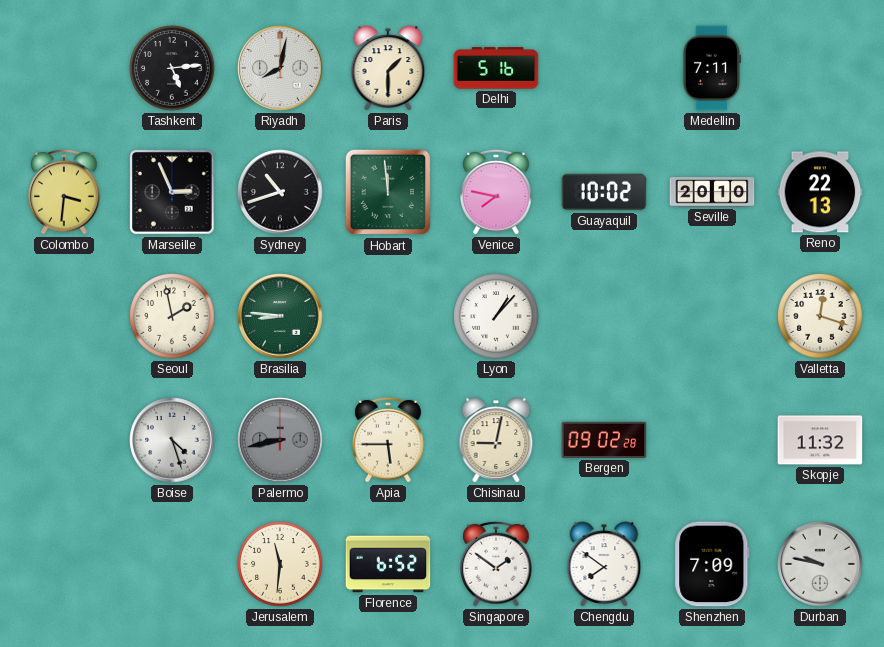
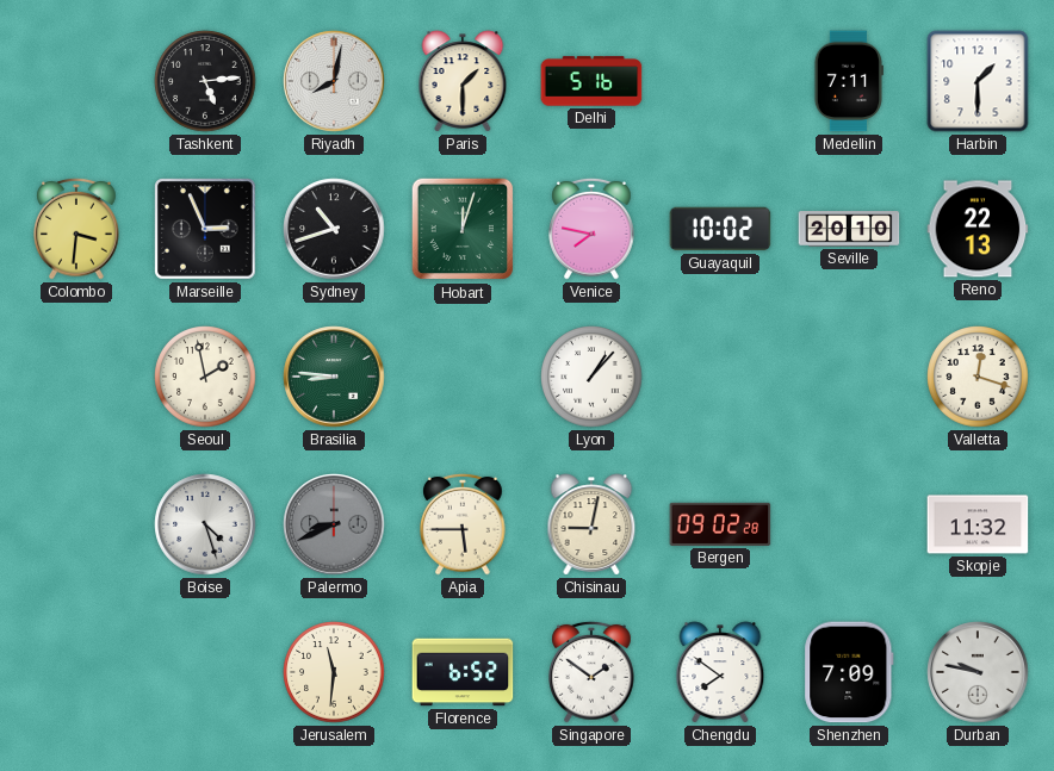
Harbin: none -> 1:30 (978, 81)
Hobart: 11:59 -> 12:03 (463, 229)
Palermo: 8:43 -> 8:41 (334, 524)
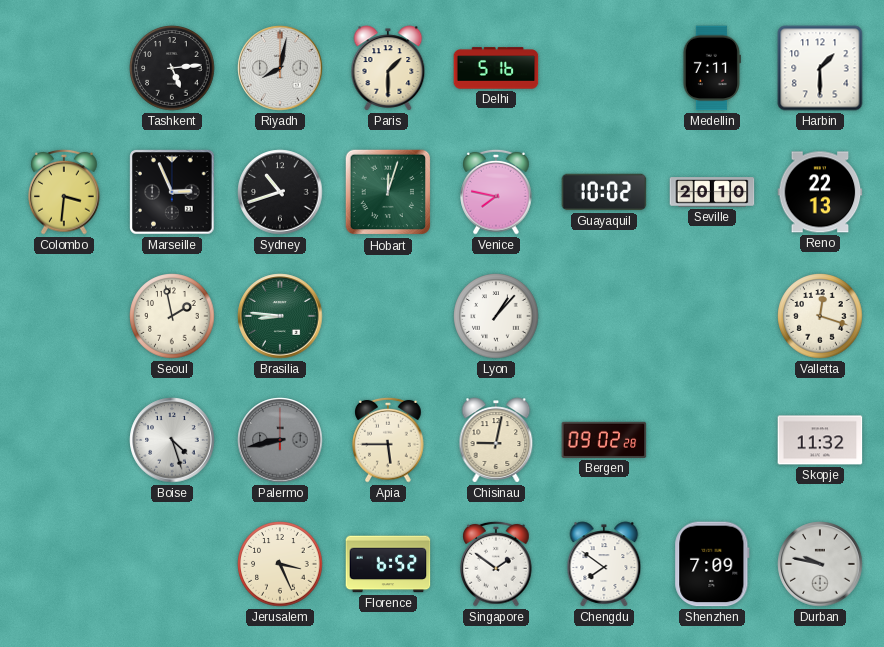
Palermo: 8:41 -> 8:43 (280, 440)
Jerusalem: 11:31 -> 3:26 (280, 564)
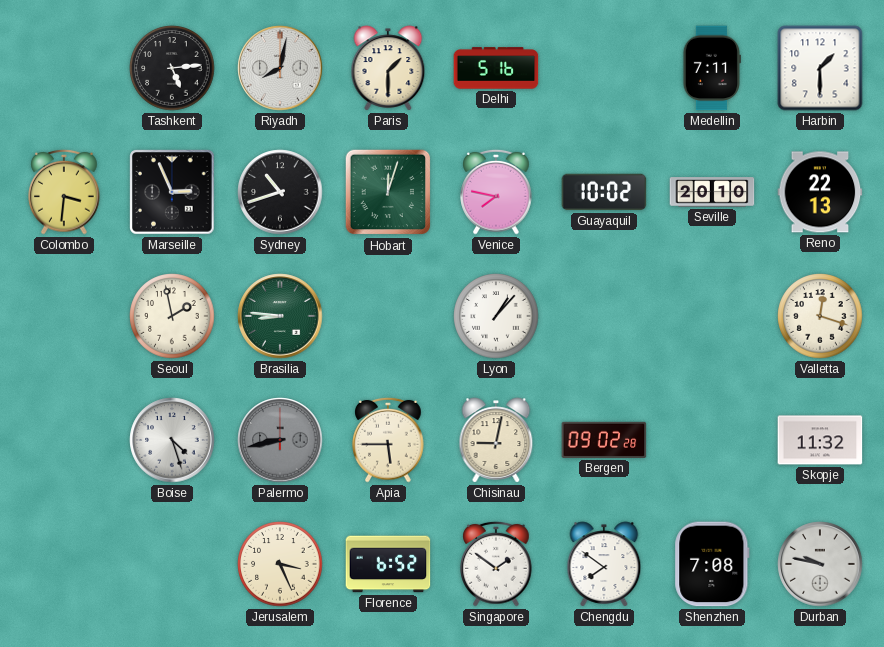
Shenzhen: 7:09 -> 7:08 (712, 564)
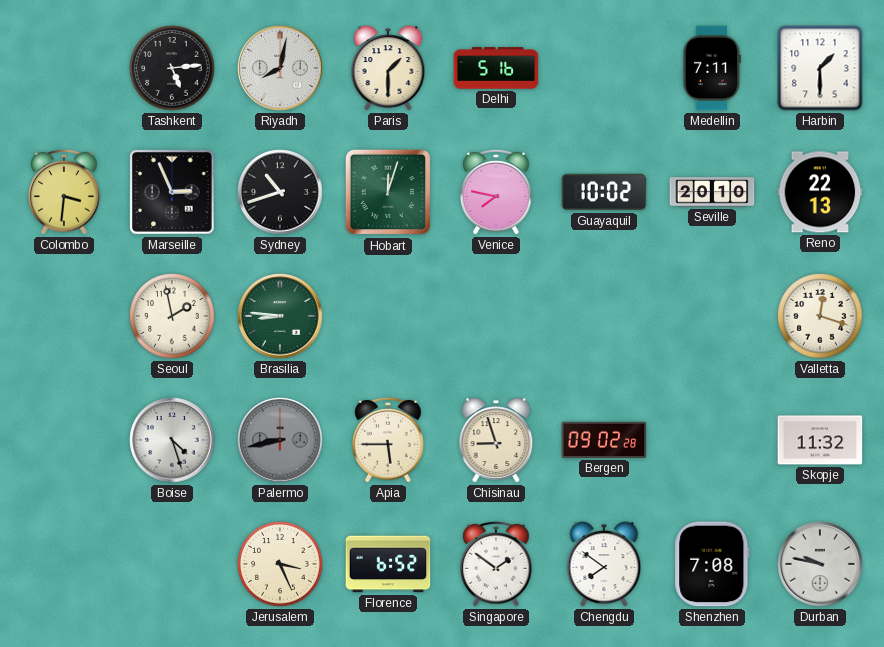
Lyon: 1:07 -> none (496, 316)
Chisinau: 9:02 -> 8:57 (496, 440)
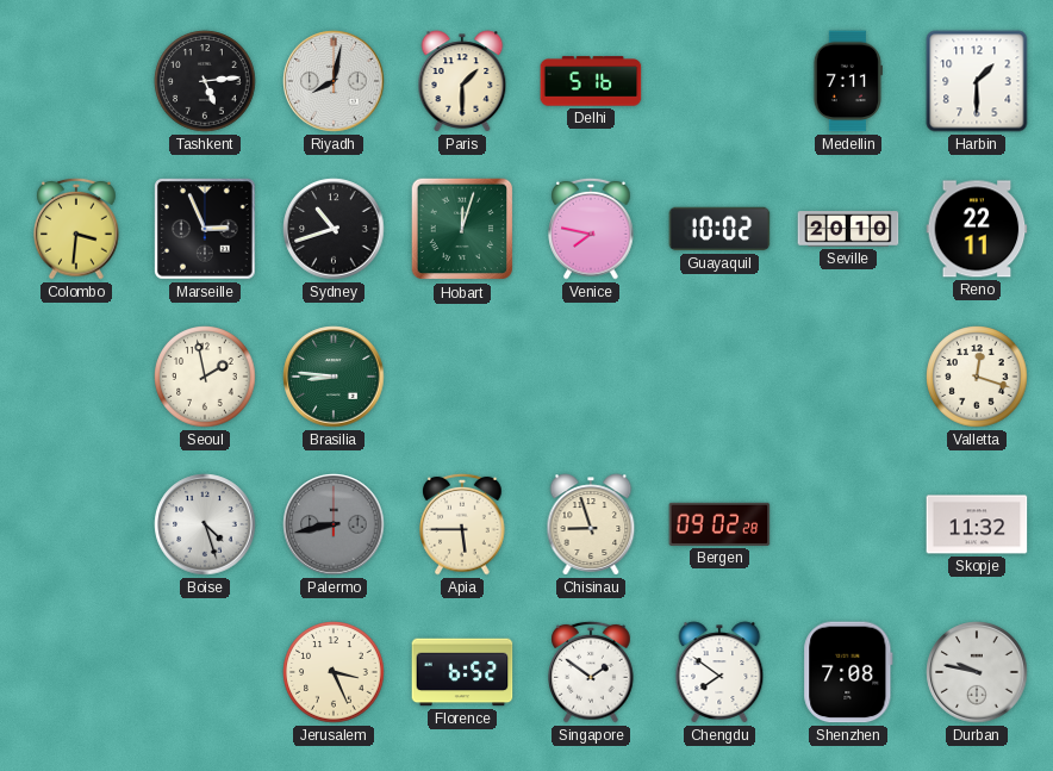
Reno: 22:13 -> 22:11 (977, 229)
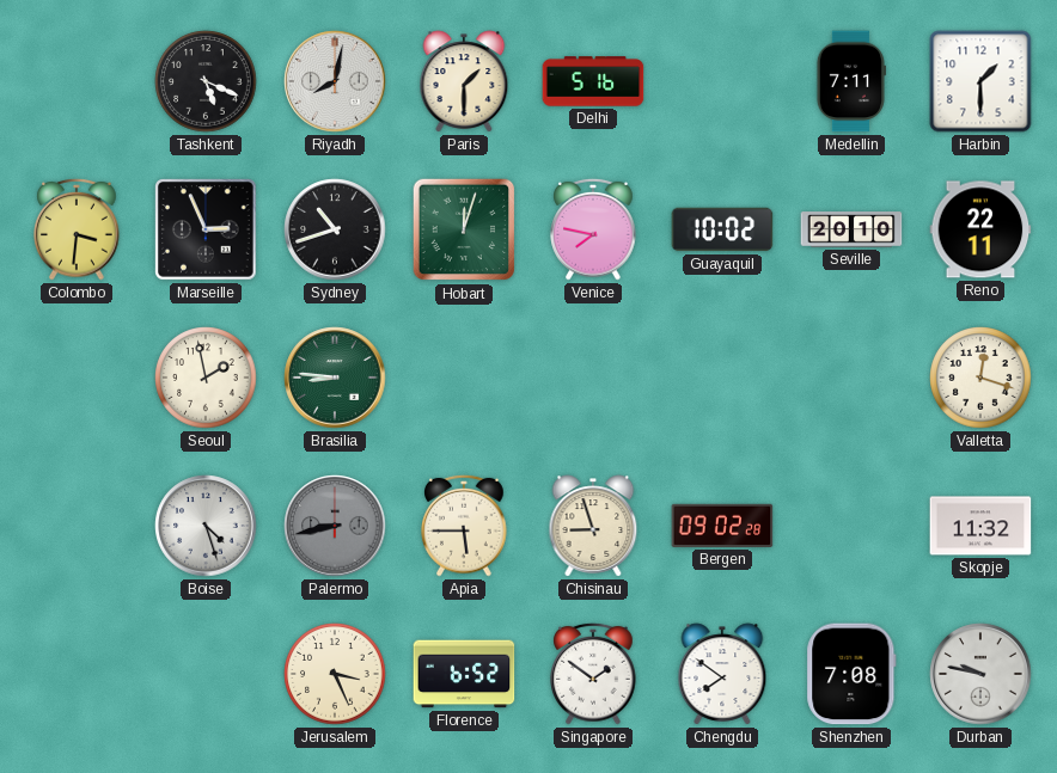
Tashkent: 5:14 -> 5:19 (206, 81)
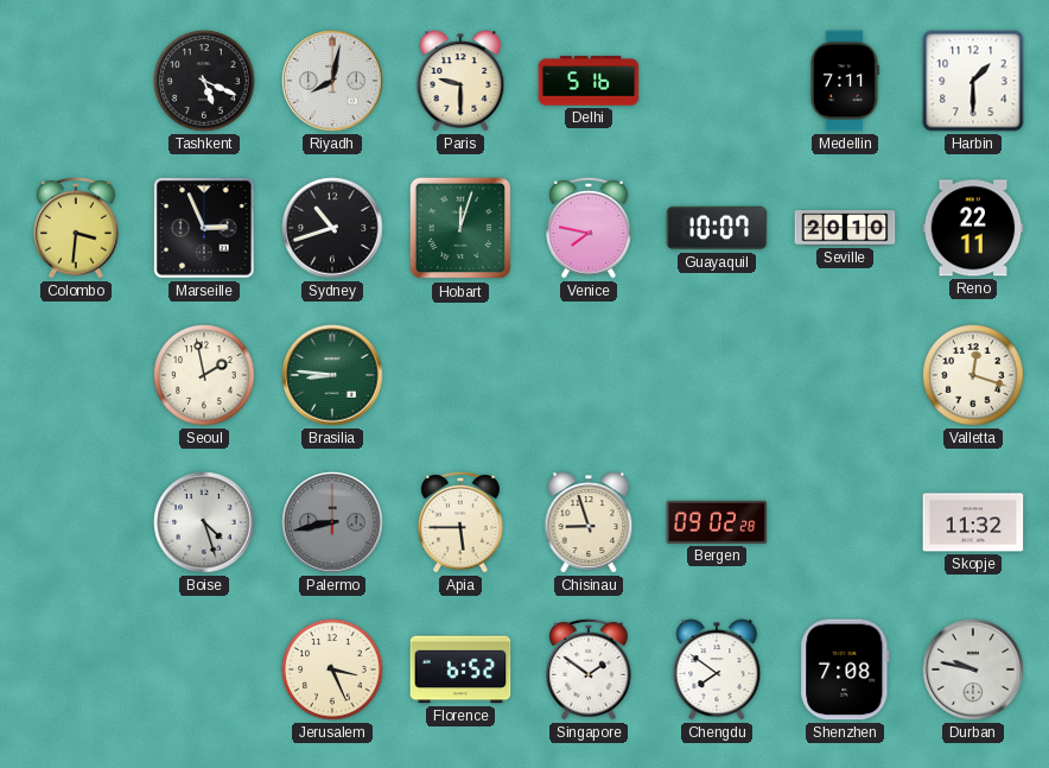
Paris: 1:30 -> 9:30 (460, 81)
Guayaquil: 10:02 -> 10:07 (717, 228)
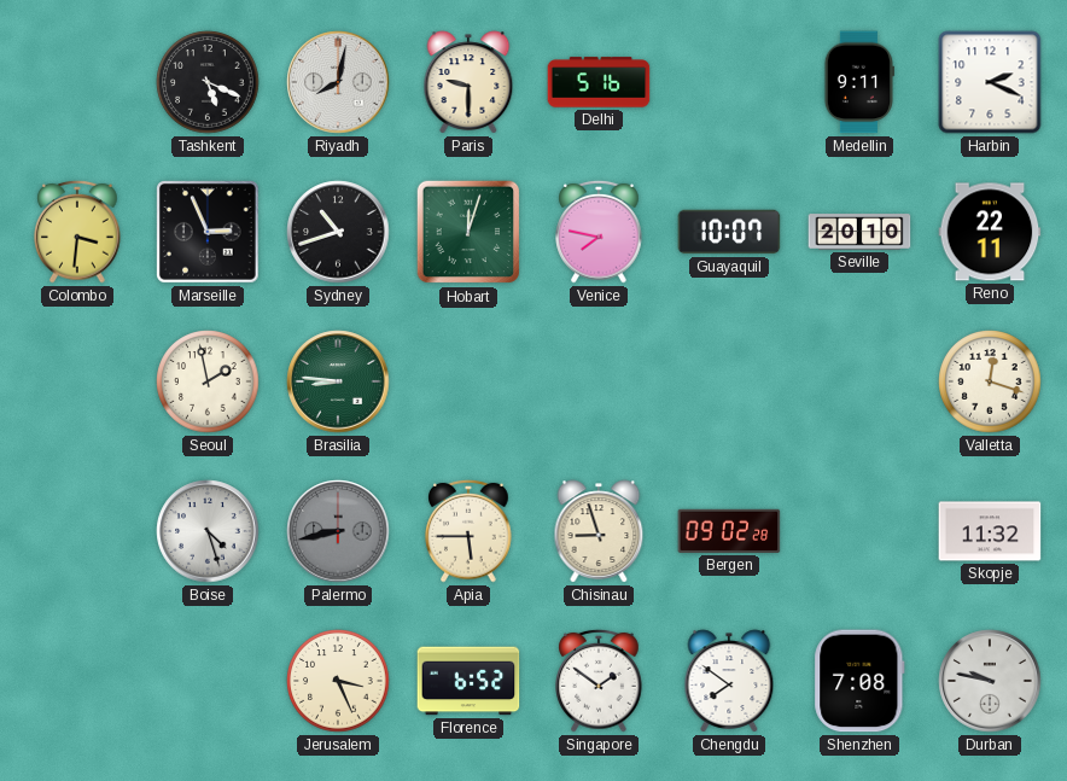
Medellin: 7:11 -> 9:11 (858, 82)
Harbin: 1:30 -> 2:19 (990, 82)
